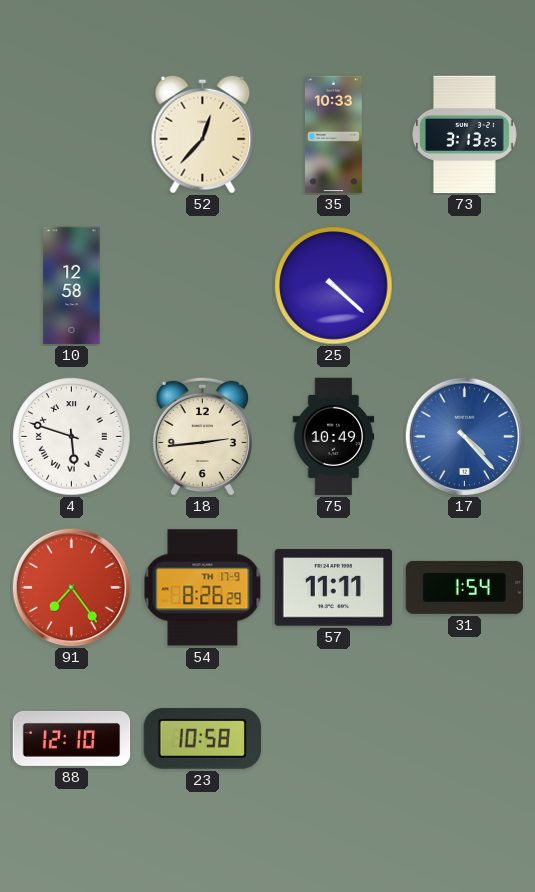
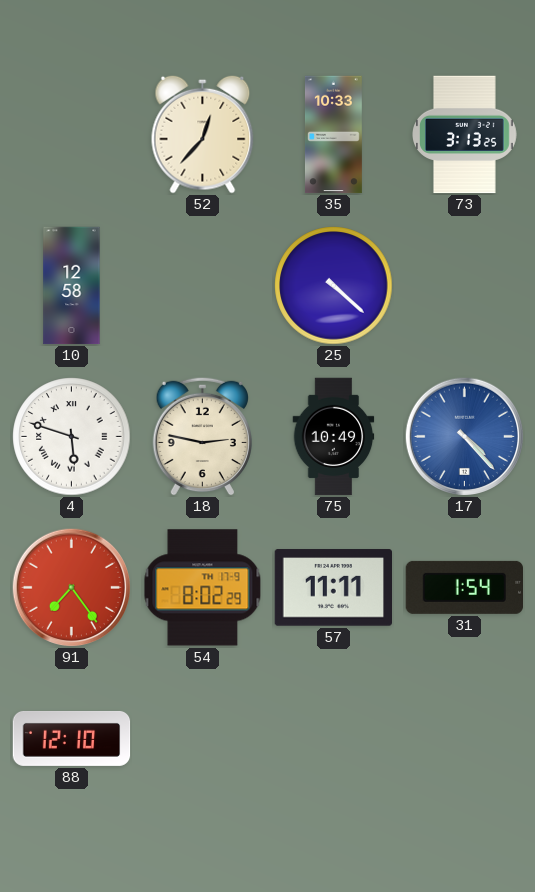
18: 2:44 -> 2:47 (202, 436)
54: 8:26 -> 8:02 (203, 588)
23: 10:58 -> none (202, 739)
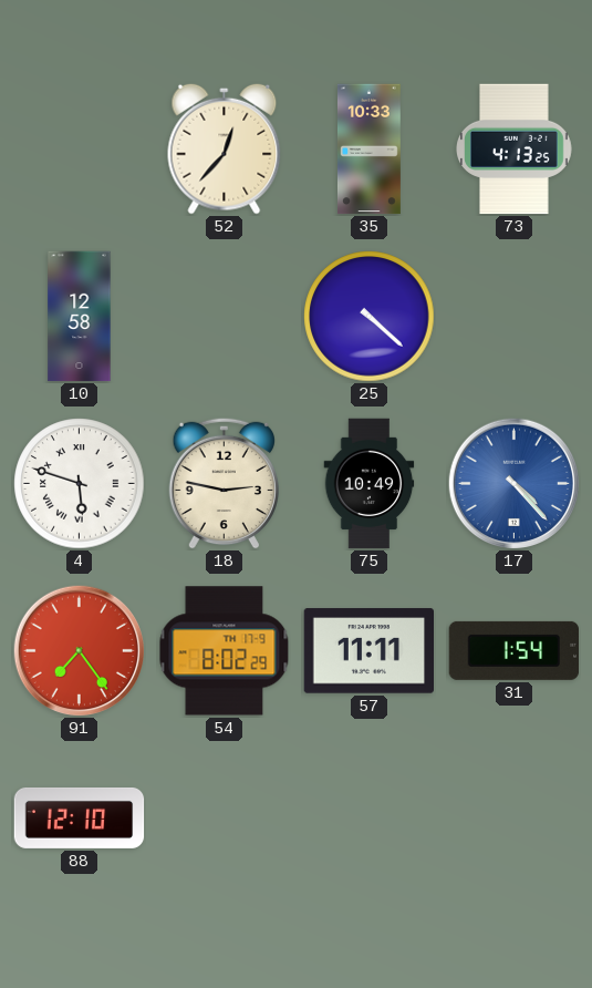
73: 3:13 -> 4:13 (515, 150)
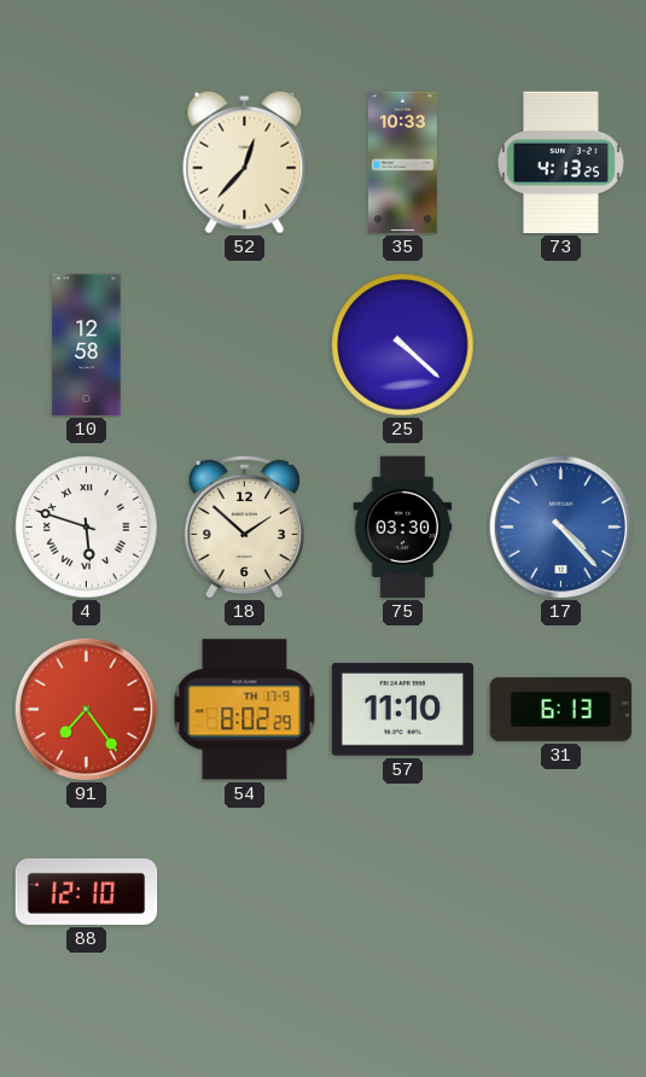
18: 2:47 -> 1:52 (244, 526)
75: 10:49 -> 03:30 (403, 528)
57: 11:11 -> 11:10 (403, 710)
31: 1:54 -> 6:13 (560, 709)
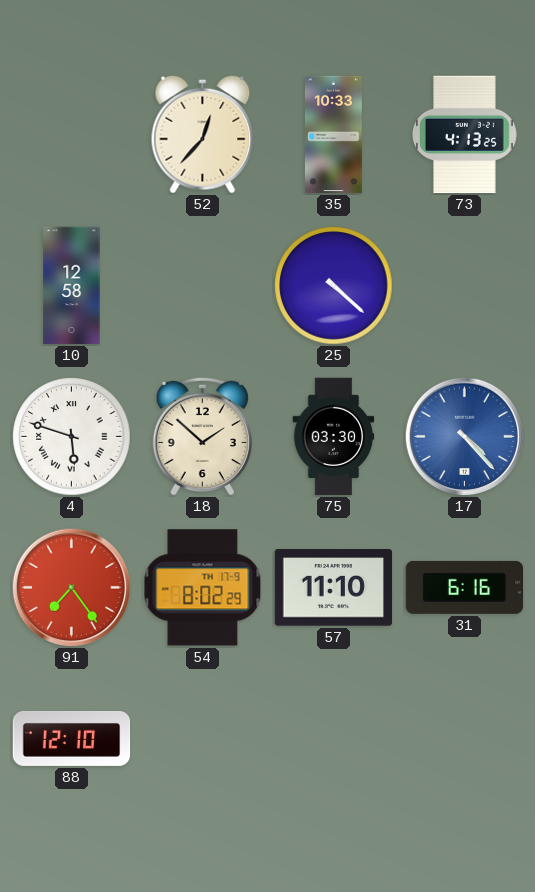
31: 6:13 -> 6:16 (464, 587)
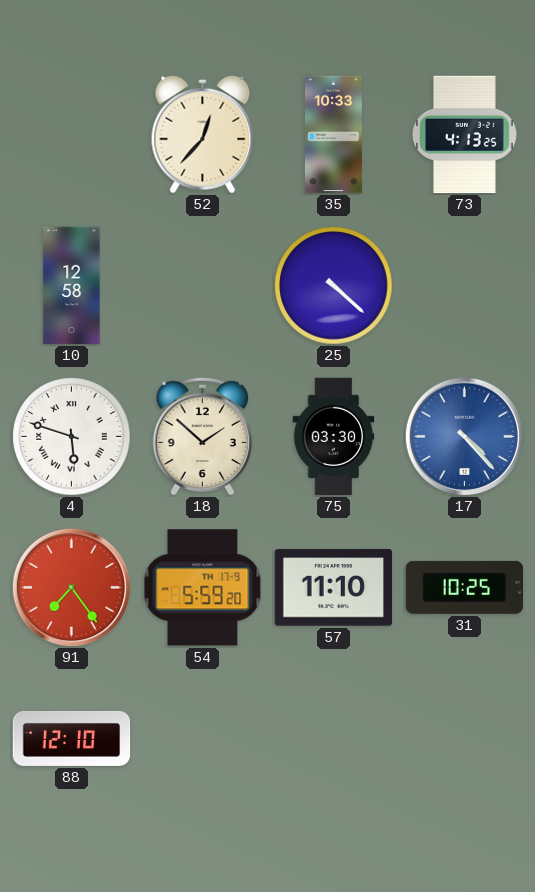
54: 8:02 -> 5:59 (203, 588)
31: 6:16 -> 10:25 (464, 587)
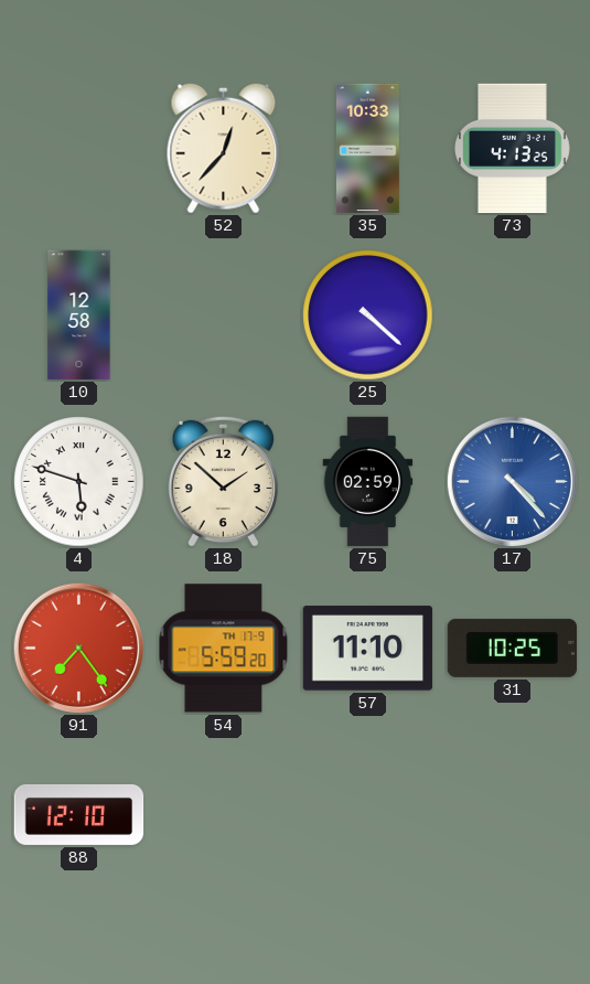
75: 03:30 -> 02:59 (368, 482)
